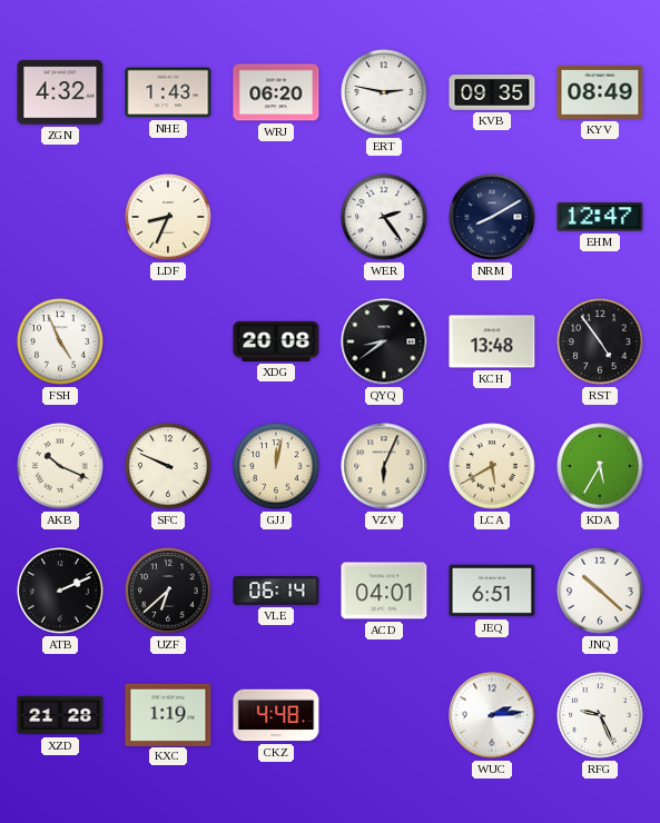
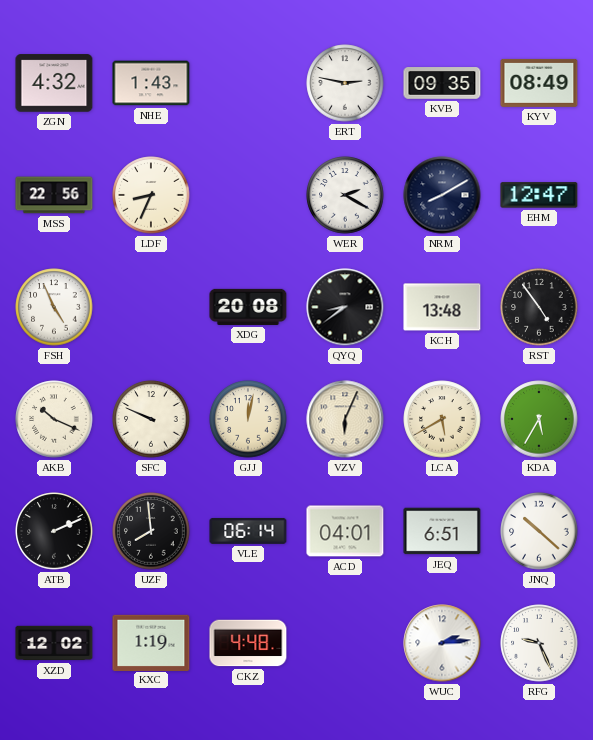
WRJ: 06:20 -> none (276, 92)
MSS: none -> 22:56 (54, 195)
WER: 2:24 -> 2:20 (345, 195)
UZF: 6:38 -> 7:59 (151, 531)
XZD: 21:28 -> 12:02 (54, 643)
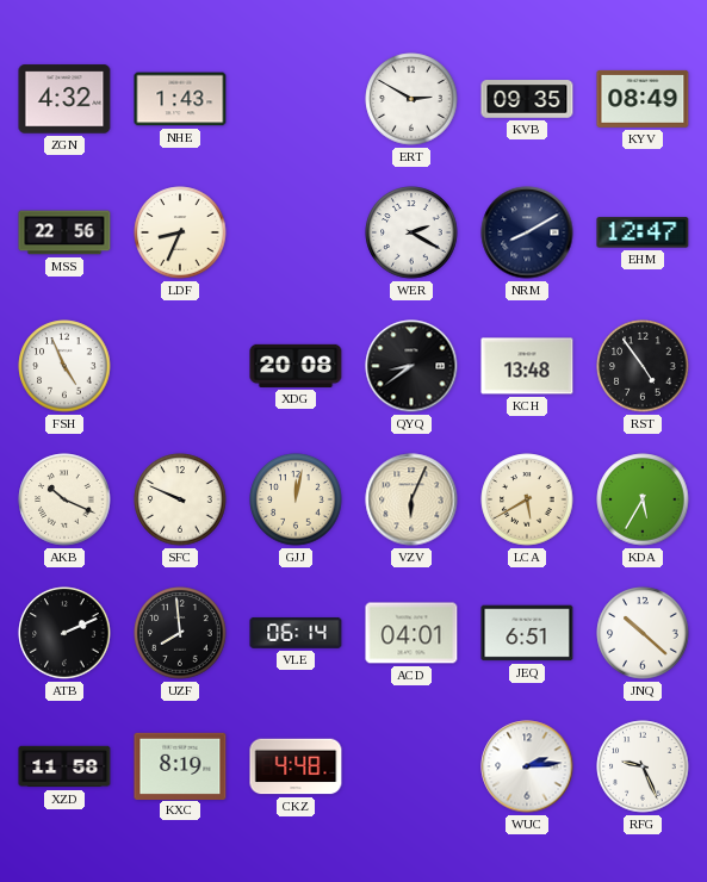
ERT: 2:47 -> 2:50 (411, 99)
XZD: 12:02 -> 11:58 (64, 766)
KXC: 1:19 -> 8:19 (180, 765)
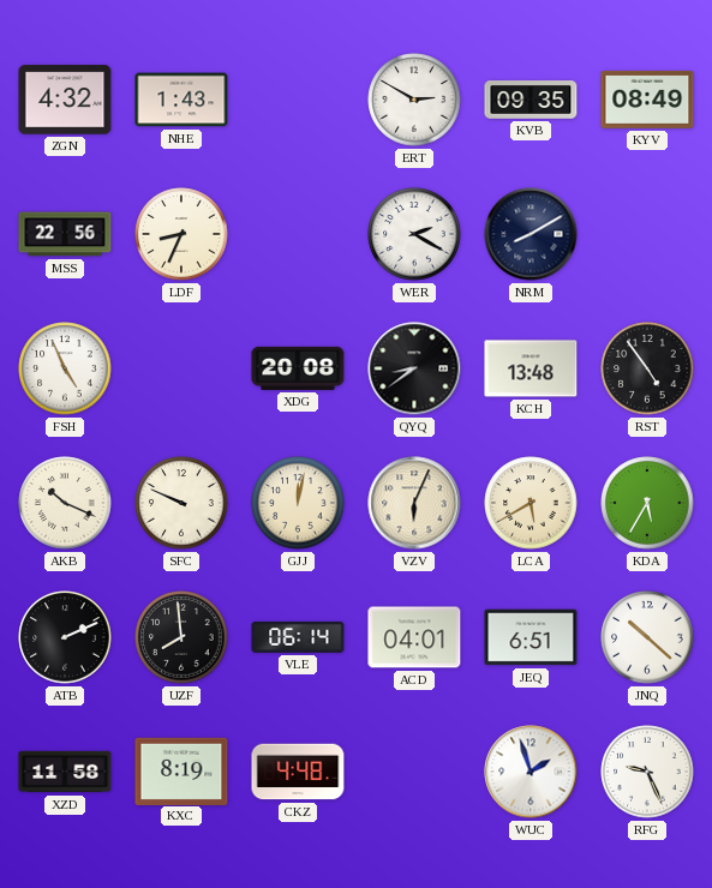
EHM: 12:47 -> none (643, 232)
WUC: 2:14 -> 1:57 (531, 772)
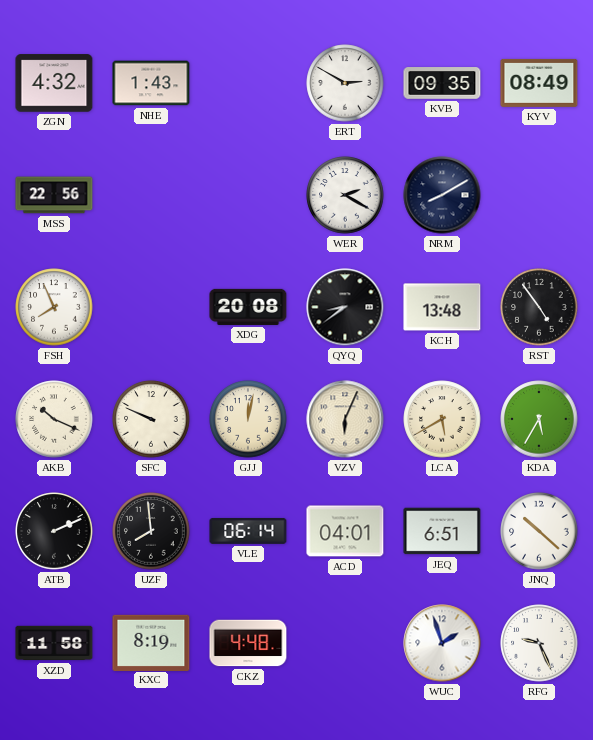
LDF: 8:34 -> none (181, 234)
FSH: 4:56 -> 7:56 (54, 307)
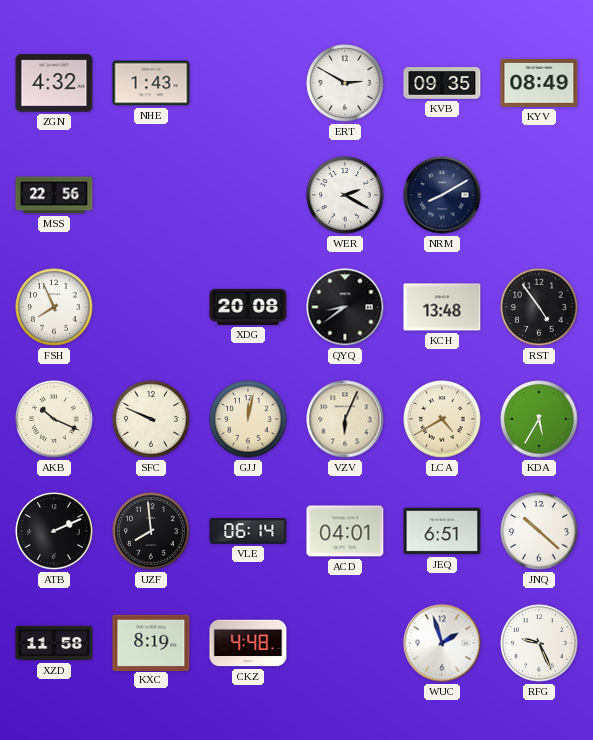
LCA: 5:40 -> 4:40 (442, 419)
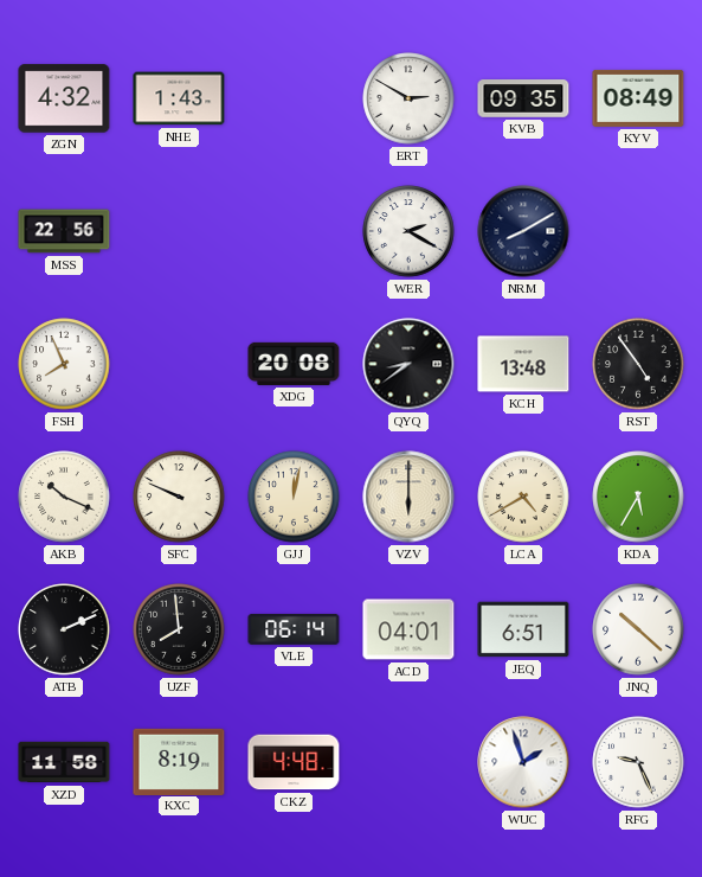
VZV: 6:04 -> 6:00 (408, 497)
